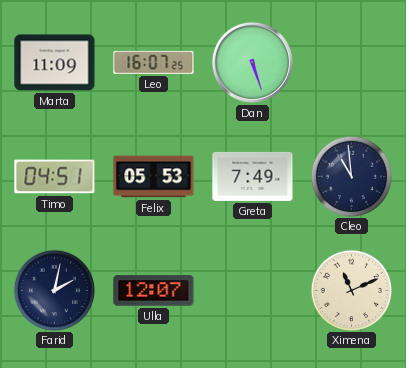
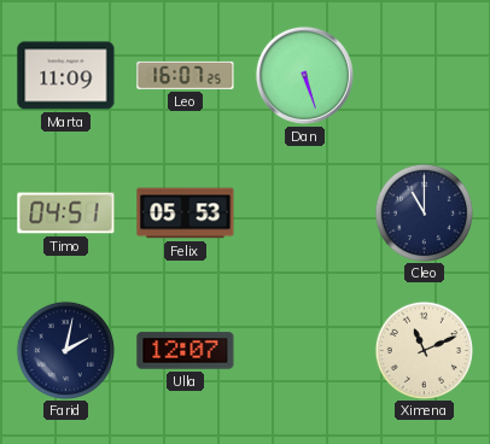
Greta: 7:49 -> none (253, 176)
Cleo: 10:59 -> 11:00 (424, 212)
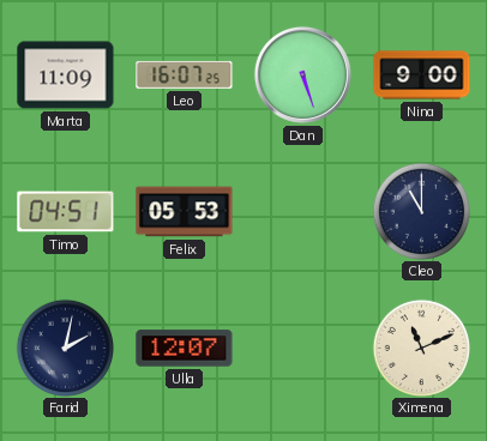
Nina: none -> 9:00 (422, 75)
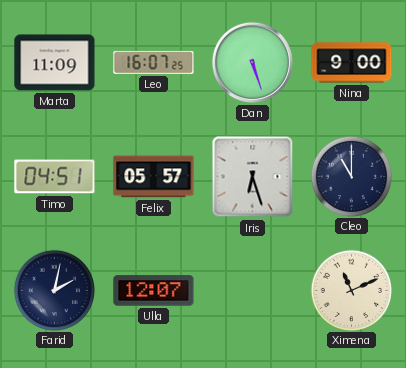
Felix: 05:53 -> 05:57 (154, 177)
Iris: none -> 6:27 (253, 177)
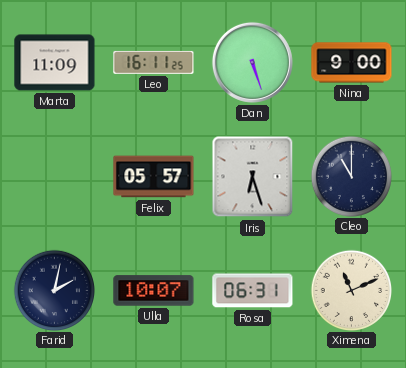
Leo: 16:07 -> 16:11 (154, 62)
Timo: 04:51 -> none (55, 177)
Ulla: 12:07 -> 10:07 (154, 291)
Rosa: none -> 06:31 (253, 291)
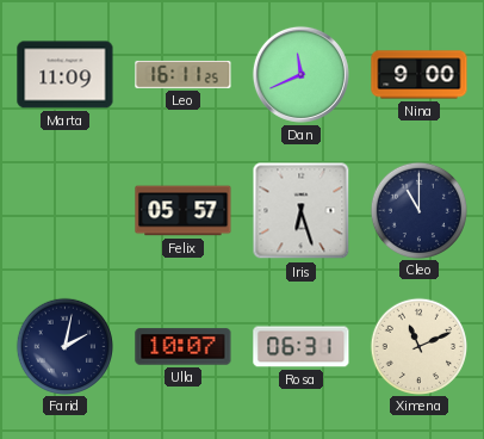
Dan: 5:27 -> 11:41 (300, 74)
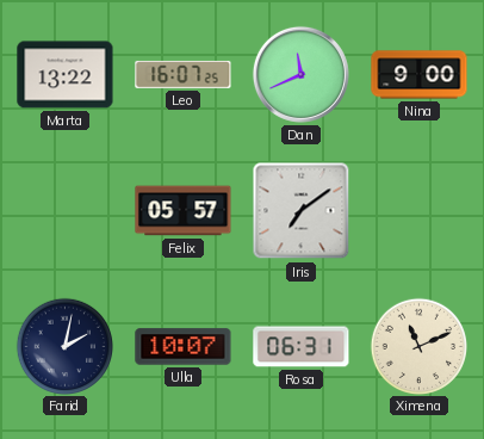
Marta: 11:09 -> 13:22 (66, 75)
Leo: 16:11 -> 16:07 (184, 74)
Iris: 6:27 -> 7:09 (302, 211)
Cleo: 11:00 -> none (418, 210)
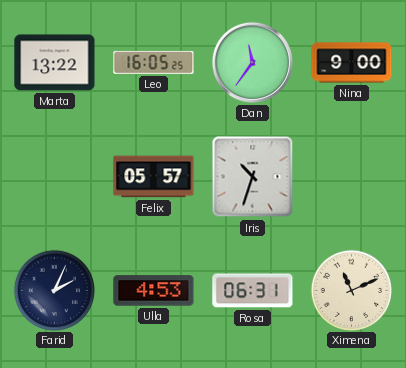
Leo: 16:07 -> 16:05 (154, 62)
Dan: 11:41 -> 11:36 (252, 62)
Iris: 7:09 -> 10:33 (253, 177)
Farid: 2:02 -> 2:04 (54, 290)
Ulla: 10:07 -> 4:53 (154, 291)
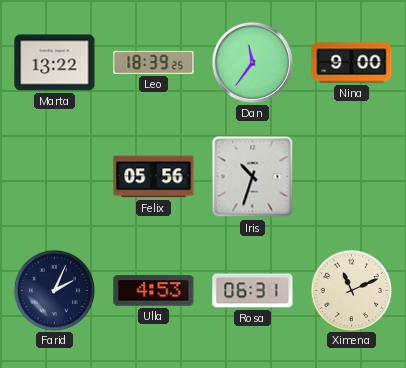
Leo: 16:05 -> 18:39 (154, 62)
Felix: 05:57 -> 05:56 (154, 177)
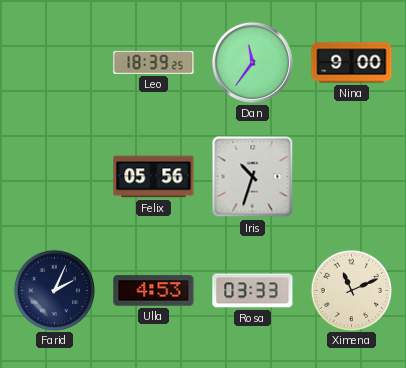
Marta: 13:22 -> none (55, 63)
Rosa: 06:31 -> 03:33 (253, 291)
